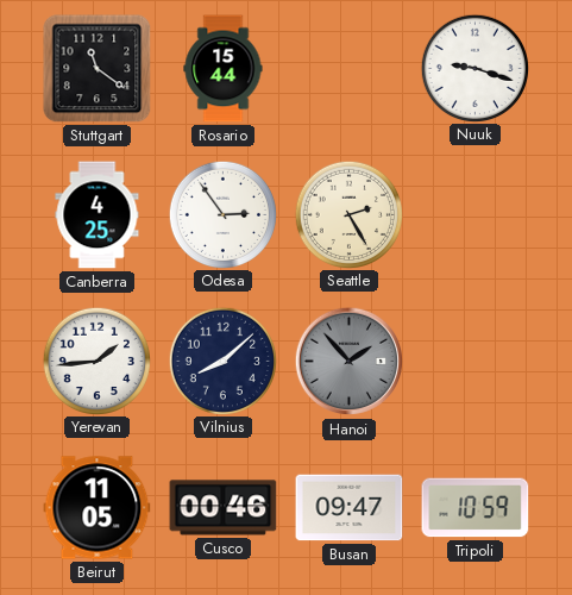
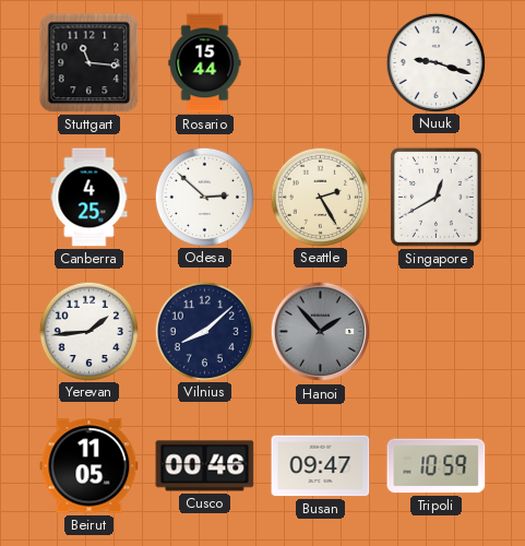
Stuttgart: 11:21 -> 11:16 (90, 63)
Odesa: 2:54 -> 2:52 (204, 197)
Singapore: none -> 12:40 (435, 197)
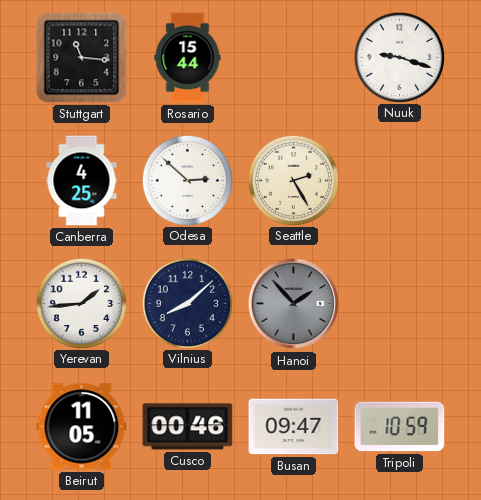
Singapore: 12:40 -> none (435, 197)
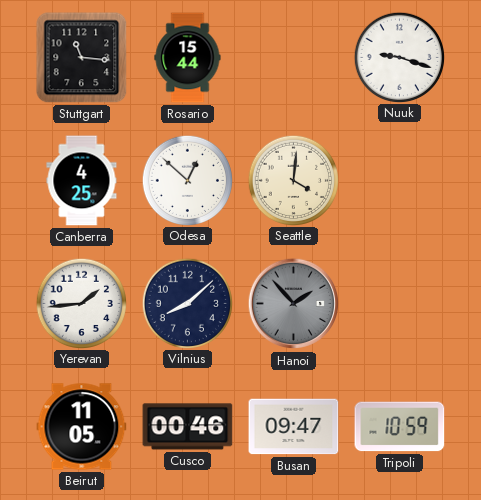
Odesa: 2:52 -> 12:52 (187, 180)
Seattle: 2:25 -> 4:01 (293, 180)
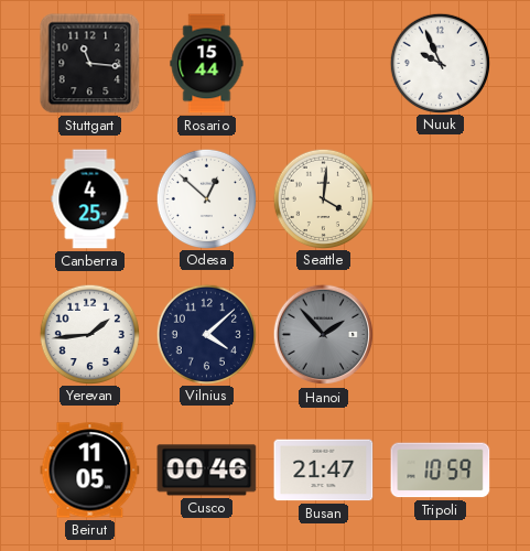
Nuuk: 9:18 -> 9:56 (440, 63)
Vilnius: 8:08 -> 4:08 (206, 334)
Busan: 09:47 -> 21:47 (324, 471)
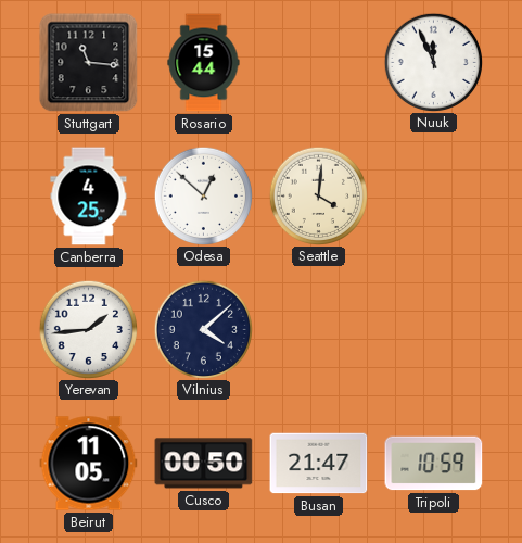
Nuuk: 9:56 -> 11:56 (433, 62)
Hanoi: 1:53 -> none (324, 335)
Cusco: 00:46 -> 00:50 (204, 464)
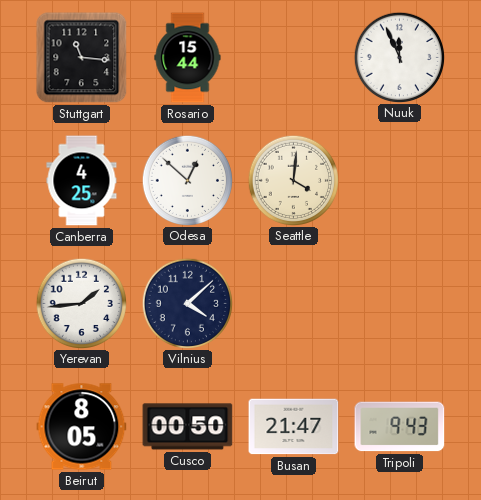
Beirut: 11:05 -> 8:05 (82, 427)
Tripoli: 10:59 -> 9:43 (400, 427)
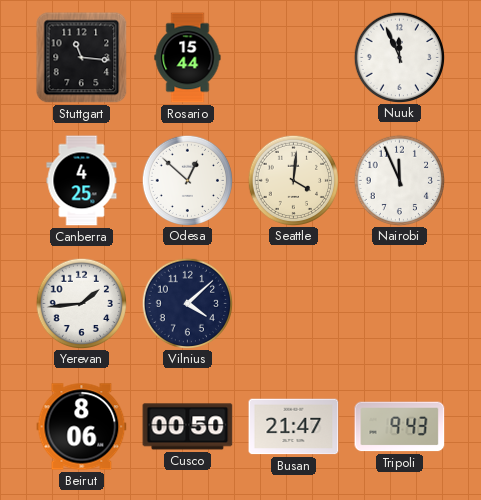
Nairobi: none -> 11:56 (399, 180)
Beirut: 8:05 -> 8:06 (82, 427)
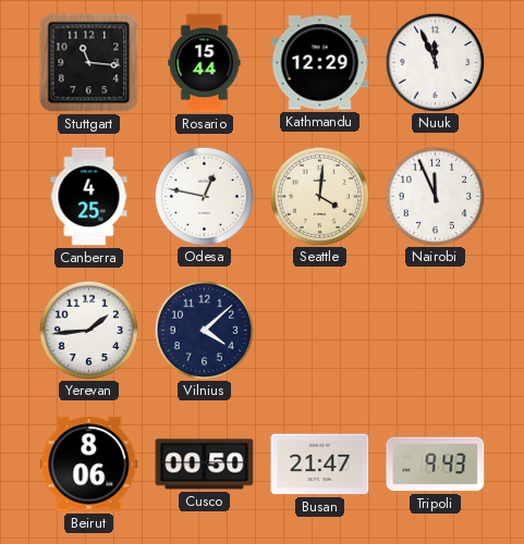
Kathmandu: none -> 12:29 (320, 63)
Odesa: 12:52 -> 12:47 (204, 196)
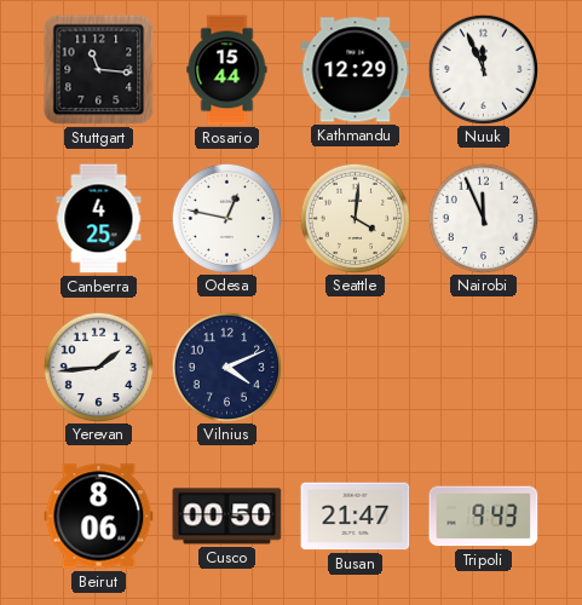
Vilnius: 4:08 -> 4:11 (226, 367)
